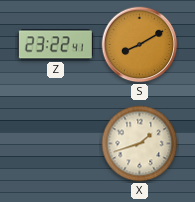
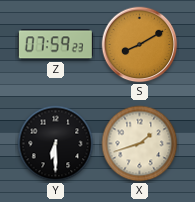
Z: 23:22 -> 07:59 (55, 45)
Y: none -> 6:30 (56, 144)
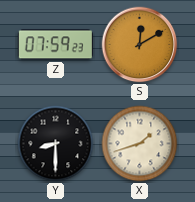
S: 8:10 -> 12:10 (140, 45)
Y: 6:30 -> 8:30 (56, 144)
